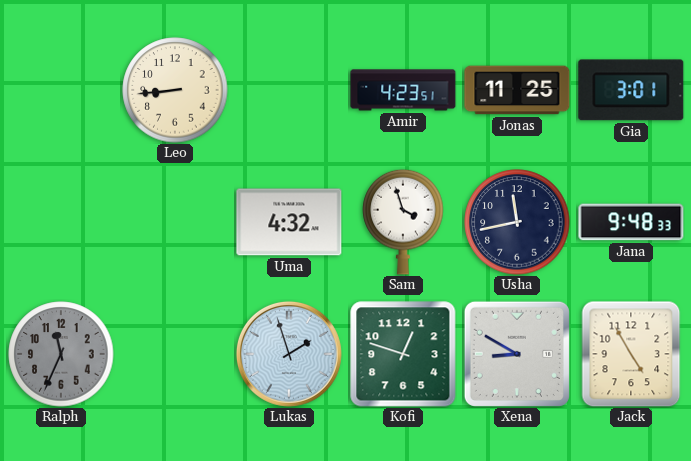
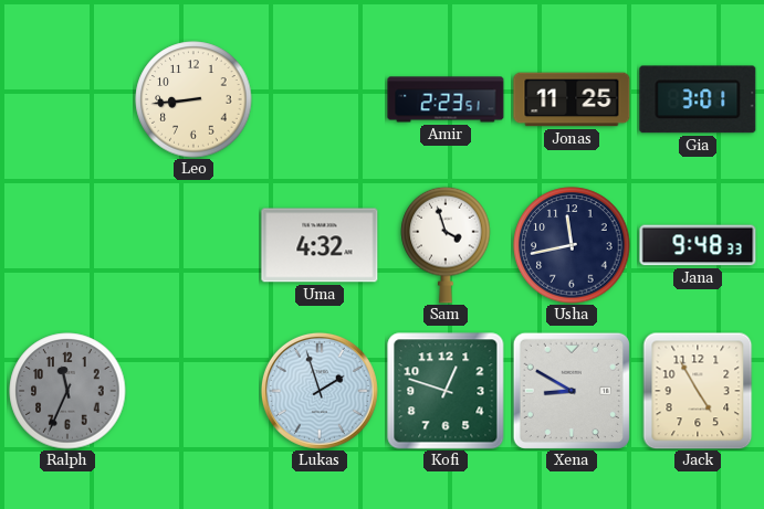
Amir: 4:23 -> 2:23 (446, 99)
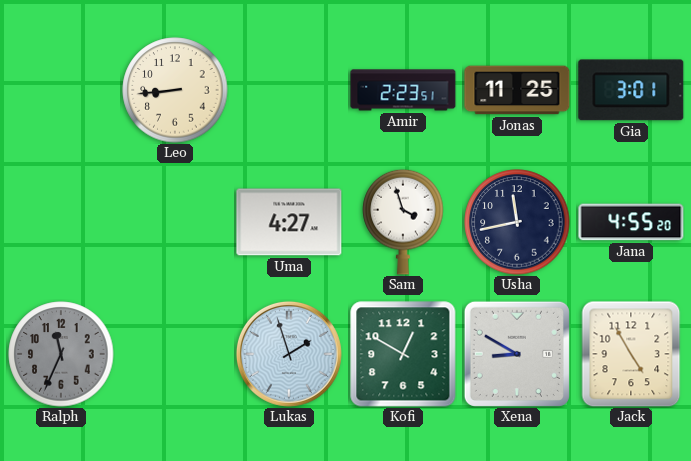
Uma: 4:32 -> 4:27 (289, 222)
Jana: 9:48 -> 4:55 (631, 222)
Kofi: 12:48 -> 12:50 (403, 354)
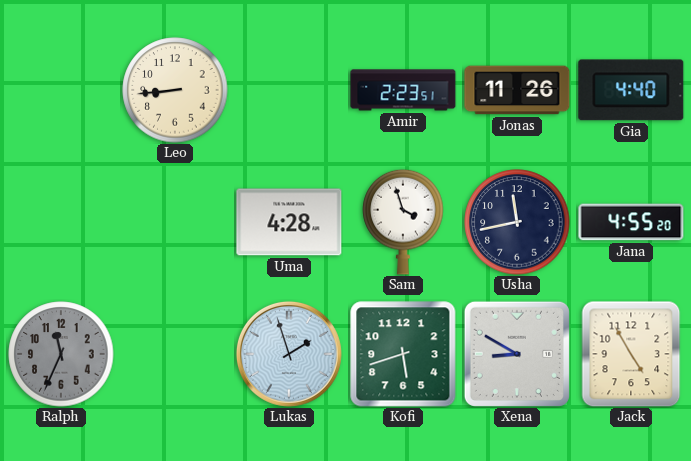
Jonas: 11:25 -> 11:26 (517, 90)
Gia: 3:01 -> 4:40 (631, 90)
Uma: 4:27 -> 4:28 (289, 222)
Kofi: 12:50 -> 5:42 (403, 354)
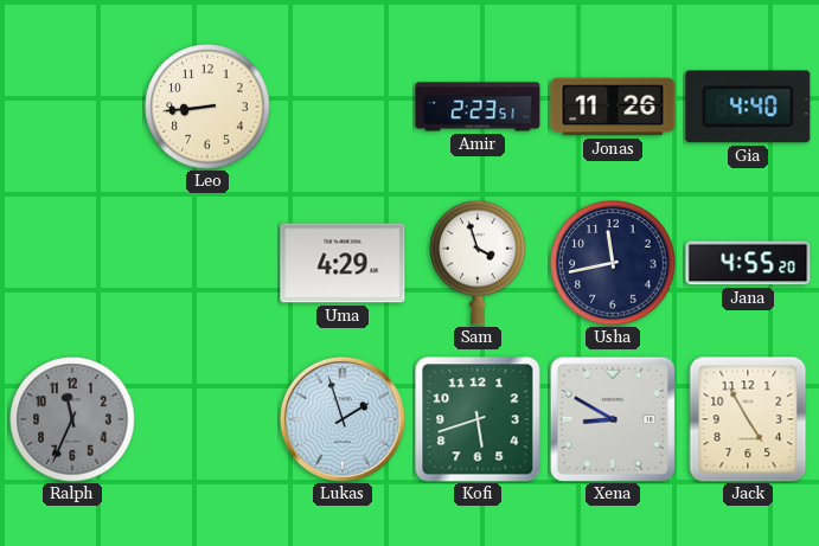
Uma: 4:28 -> 4:29 (343, 263)
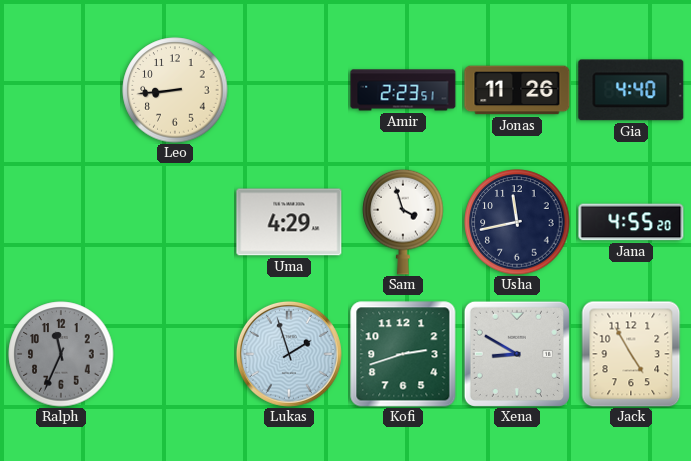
Kofi: 5:42 -> 2:42 (403, 354)
